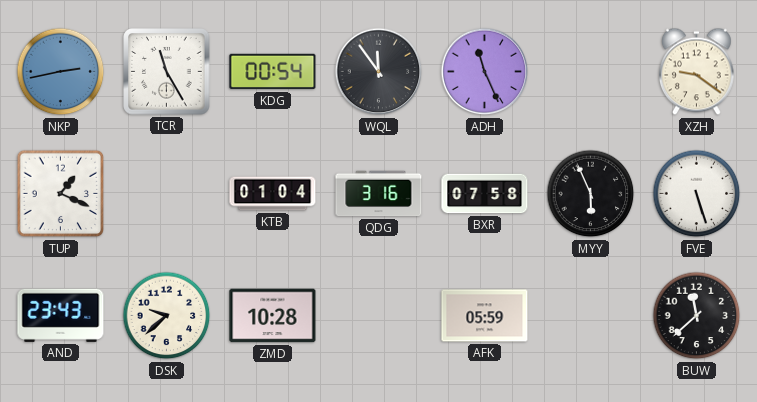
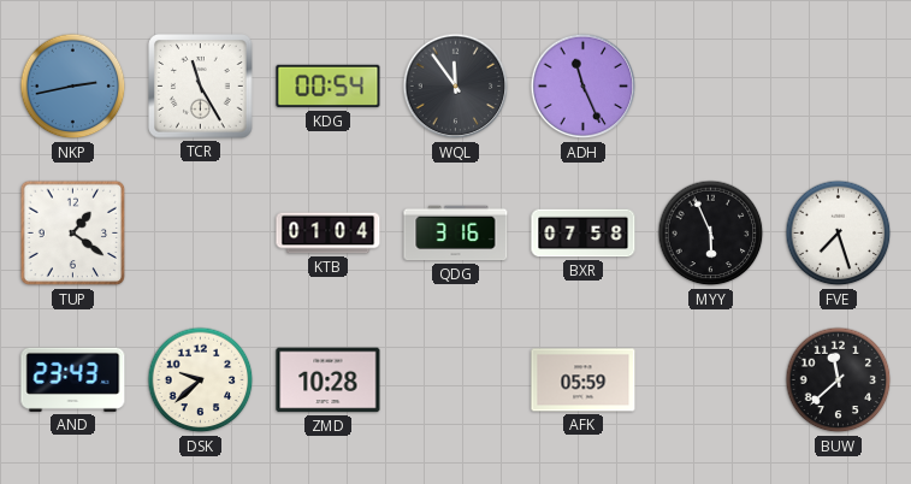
XZH: 9:21 -> none (697, 72)
TUP: 1:19 -> 1:21 (73, 234)
FVE: 5:27 -> 7:27 (839, 234)
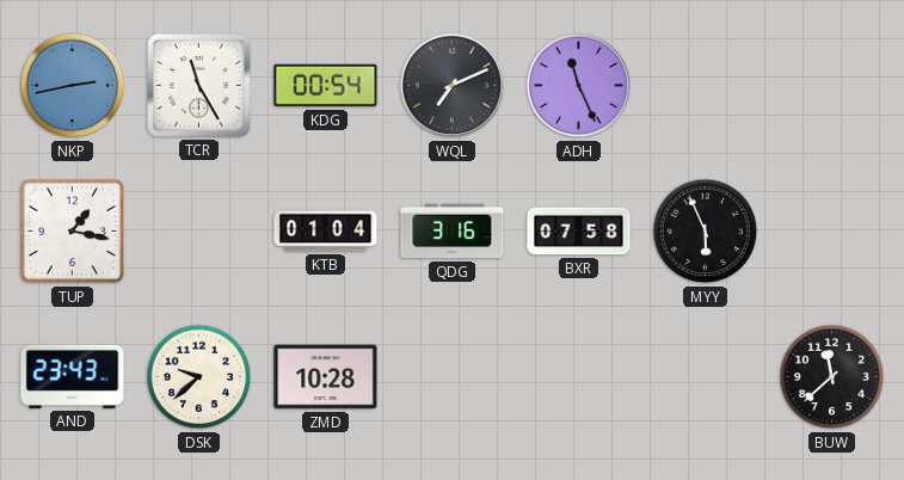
WQL: 11:54 -> 7:11 (453, 86)
TUP: 1:21 -> 1:17 (73, 232)
FVE: 7:27 -> none (839, 234)
AFK: 05:59 -> none (584, 380)
